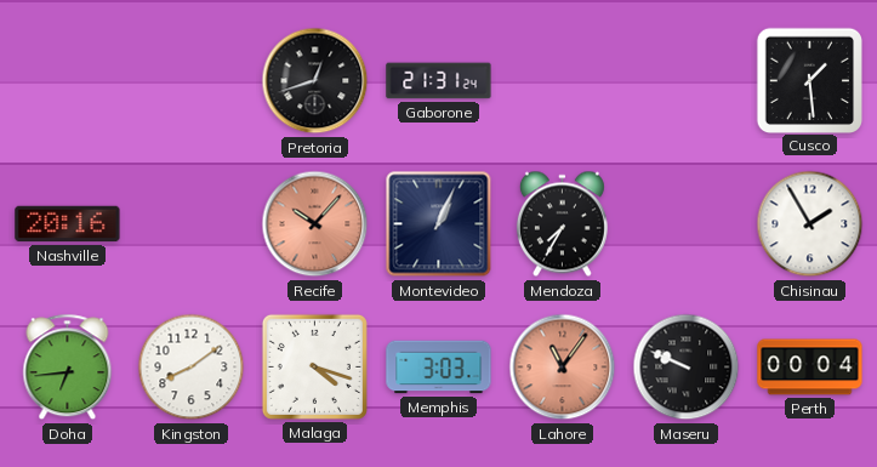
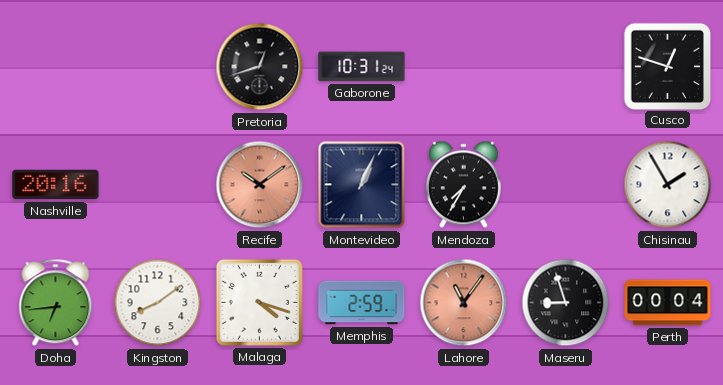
Gaborone: 21:31 -> 10:31 (362, 67)
Cusco: 1:29 -> 12:48 (667, 66)
Recife: 10:07 -> 10:09 (260, 185)
Memphis: 3:03 -> 2:59 (362, 303)
Maseru: 9:49 -> 8:57 (566, 303)
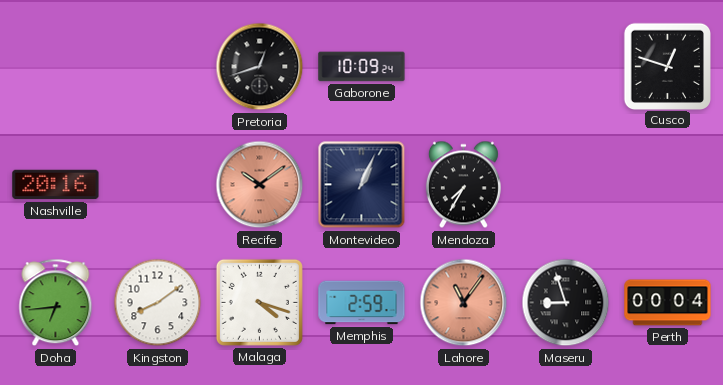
Gaborone: 10:31 -> 10:09 (362, 67)
Chisinau: 1:55 -> none (668, 185)
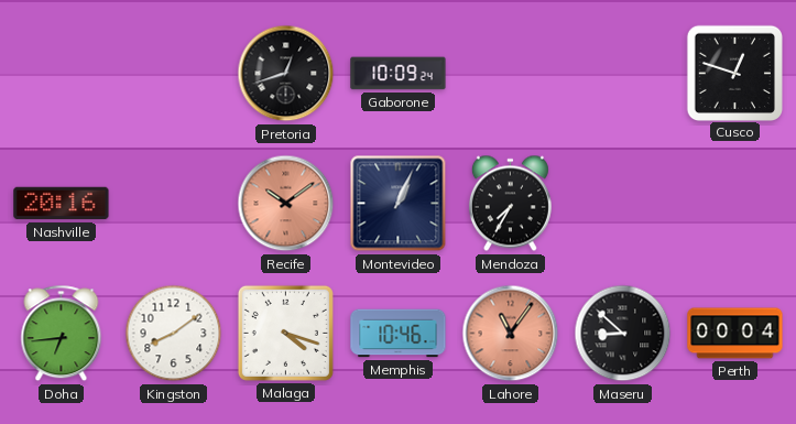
Memphis: 2:59 -> 10:46 (399, 334)
Maseru: 8:57 -> 8:52 (623, 334)
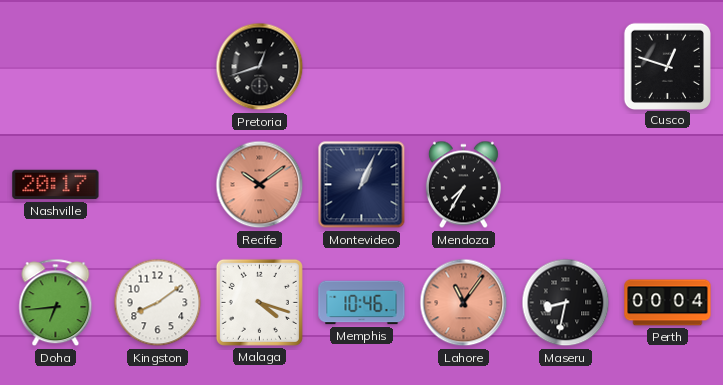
Gaborone: 10:09 -> none (399, 74)
Nashville: 20:16 -> 20:17 (56, 185)
Maseru: 8:52 -> 8:32 (566, 303)
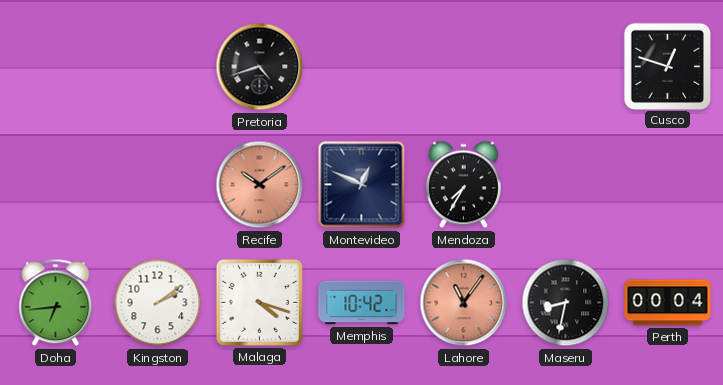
Pretoria: 12:42 -> 4:42 (260, 67)
Nashville: 20:17 -> none (56, 185)
Montevideo: 1:04 -> 12:49 (362, 185)
Kingston: 8:09 -> 2:09 (158, 303)
Memphis: 10:46 -> 10:42 (362, 303)
